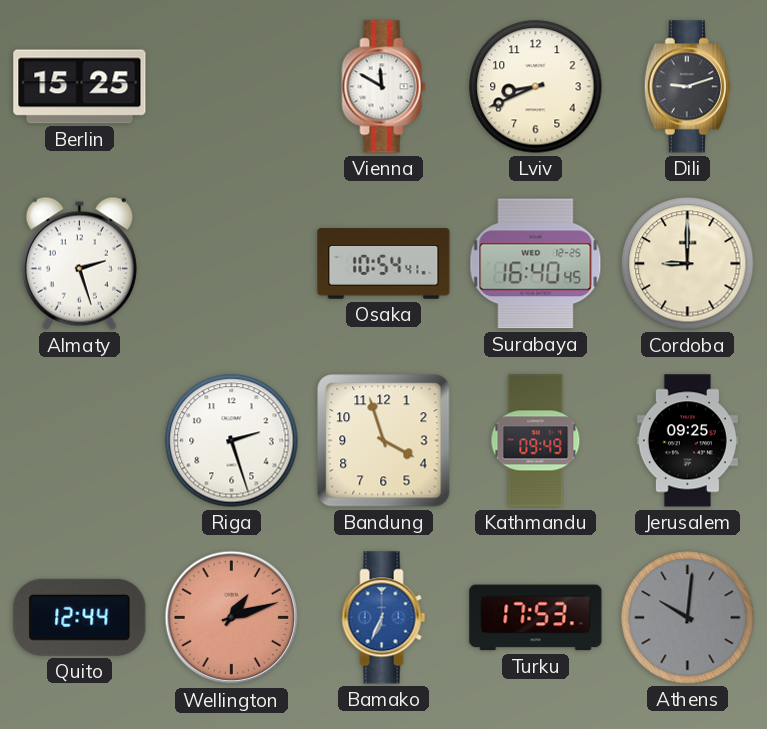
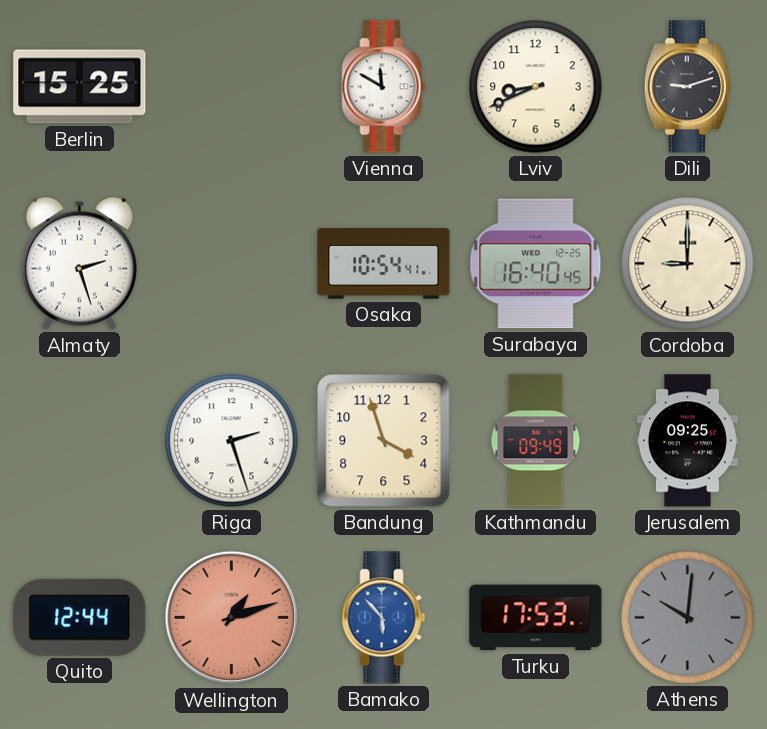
Bamako: 6:34 -> 5:53 (384, 618)
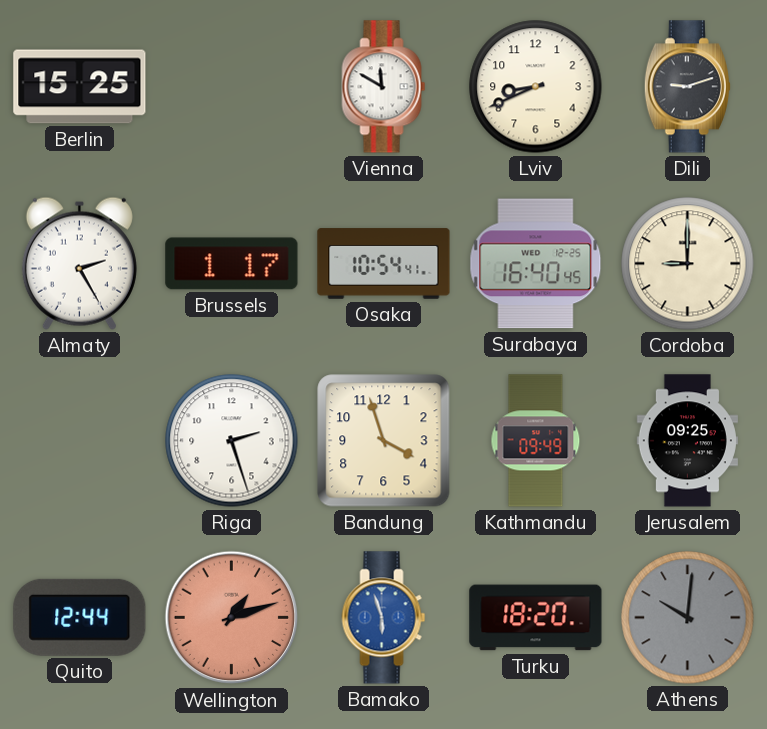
Almaty: 2:27 -> 2:25 (79, 263)
Brussels: none -> 1:17 (232, 264)
Bamako: 5:53 -> 5:57 (384, 618)
Turku: 17:53 -> 18:20 (536, 618)
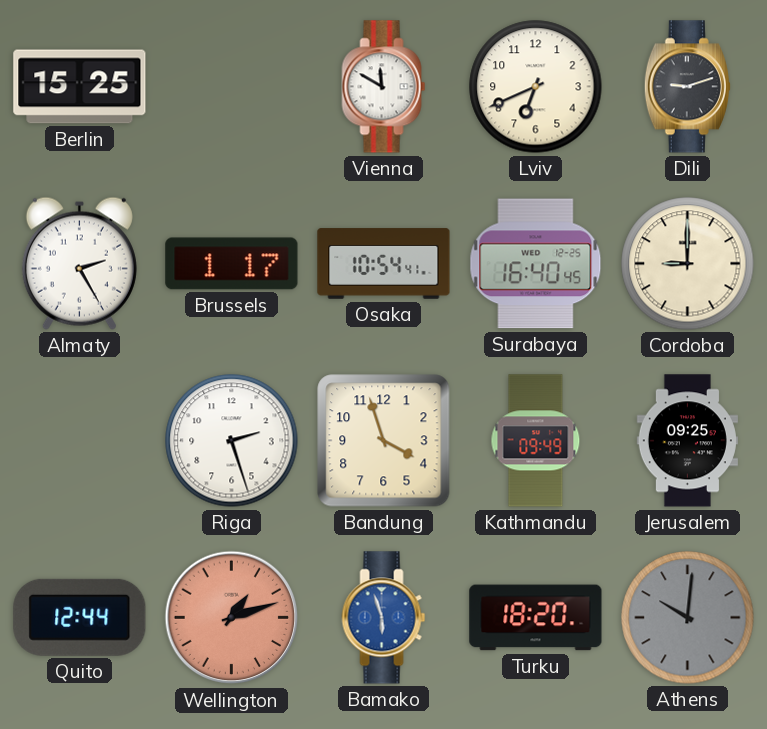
Lviv: 8:41 -> 6:41 (536, 87)
